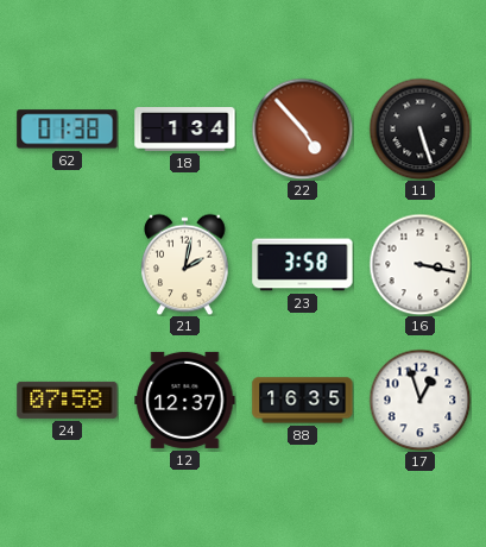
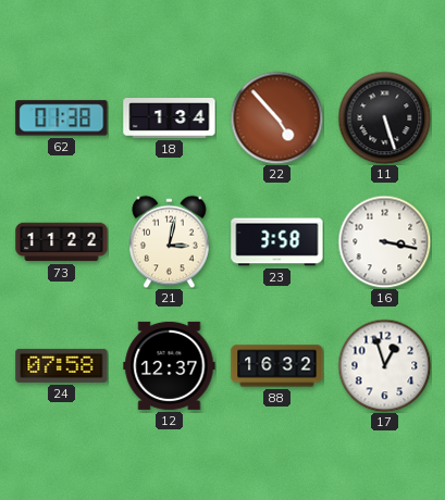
73: none -> 11:22 (62, 242)
21: 2:02 -> 3:02 (170, 241)
88: 16:35 -> 16:32 (277, 366)
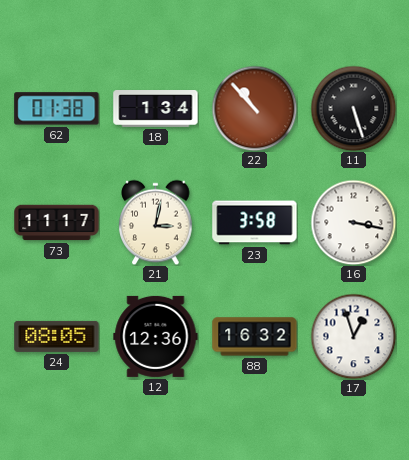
22: 4:53 -> 10:53 (254, 108)
73: 11:22 -> 11:17 (57, 223)
24: 07:58 -> 08:05 (57, 336)
12: 12:37 -> 12:36 (156, 336)
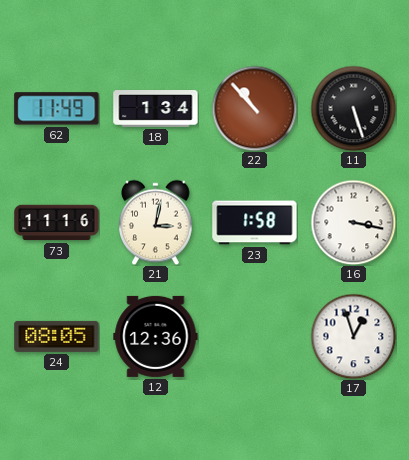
62: 01:38 -> 11:49 (57, 109)
73: 11:17 -> 11:16 (57, 223)
23: 3:58 -> 1:58 (255, 223)
88: 16:32 -> none (255, 337)
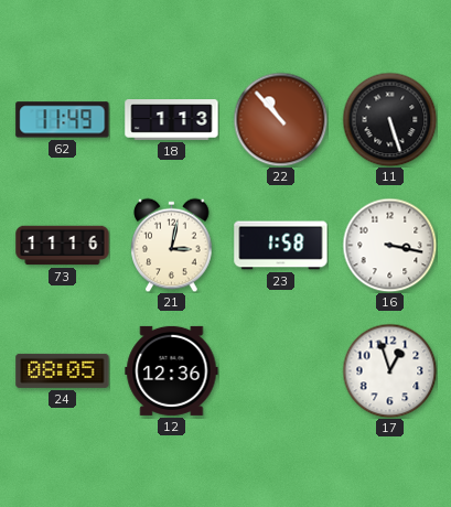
18: 1:34 -> 1:13 (172, 120)
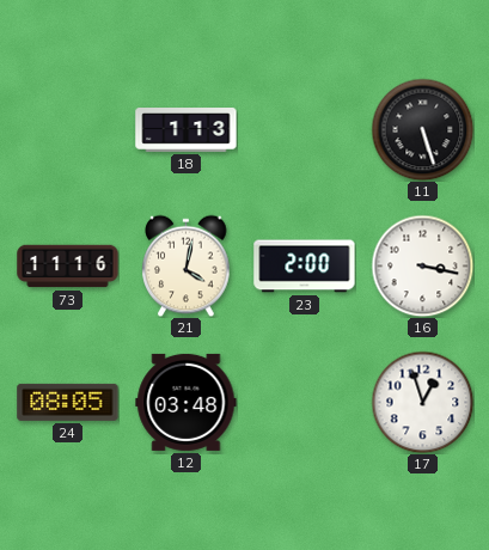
62: 11:49 -> none (63, 120)
22: 10:53 -> none (280, 119)
21: 3:02 -> 4:02 (187, 265)
23: 1:58 -> 2:00 (305, 267)
12: 12:36 -> 03:48 (187, 402)
